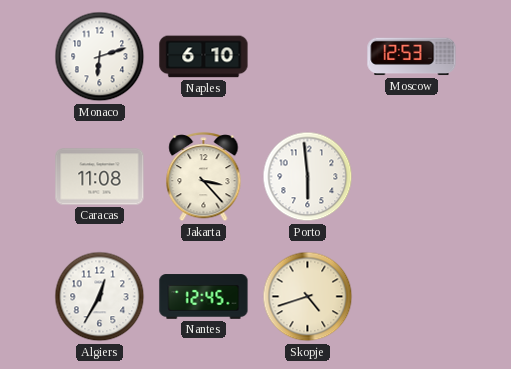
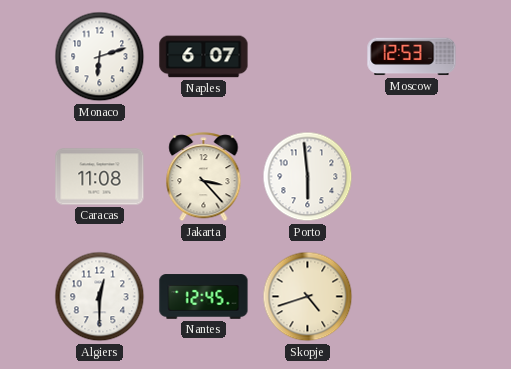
Naples: 6:10 -> 6:07 (204, 57)
Algiers: 12:35 -> 12:30 (100, 297)
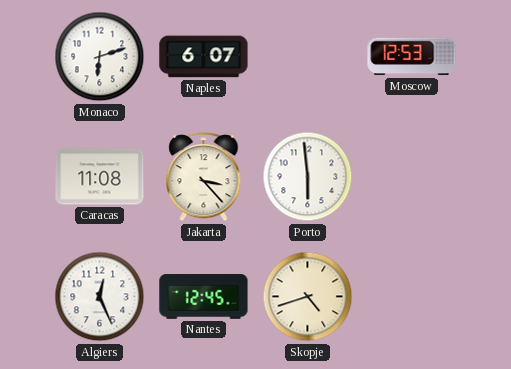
Algiers: 12:30 -> 12:26 (100, 297)
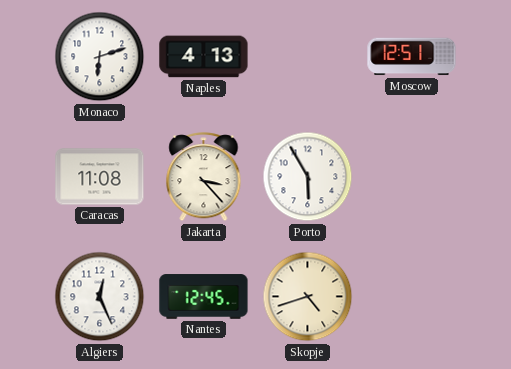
Naples: 6:07 -> 4:13 (204, 57)
Moscow: 12:53 -> 12:51 (412, 57)
Porto: 5:59 -> 5:55 (308, 177)
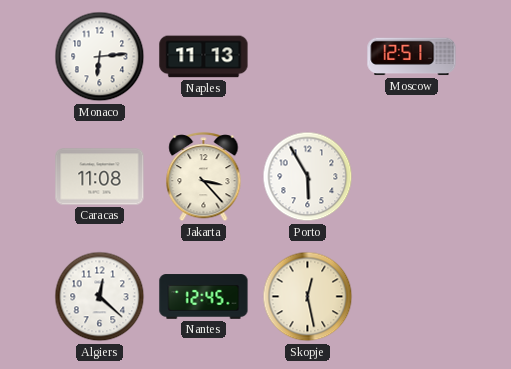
Monaco: 6:12 -> 6:14 (100, 57)
Naples: 4:13 -> 11:13 (204, 57)
Algiers: 12:26 -> 12:22 (100, 297)
Skopje: 4:42 -> 12:28 (308, 297)
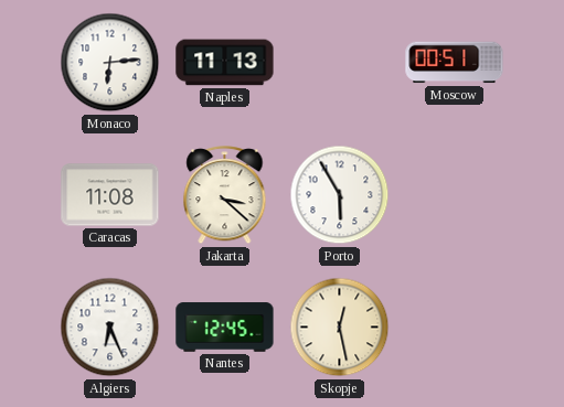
Moscow: 12:51 -> 00:51 (455, 63)
Jakarta: 3:23 -> 3:22 (225, 195)
Algiers: 12:22 -> 6:26 (110, 328)
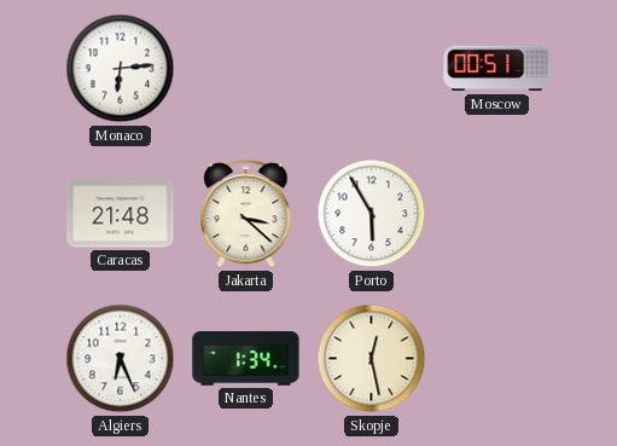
Naples: 11:13 -> none (225, 63)
Caracas: 11:08 -> 21:48 (121, 214)
Nantes: 12:45 -> 1:34 (246, 359)
